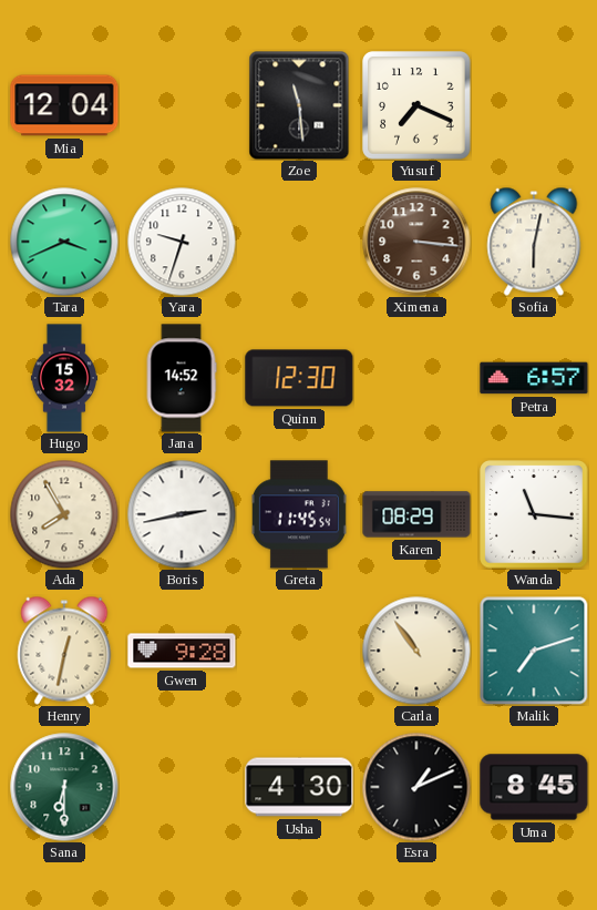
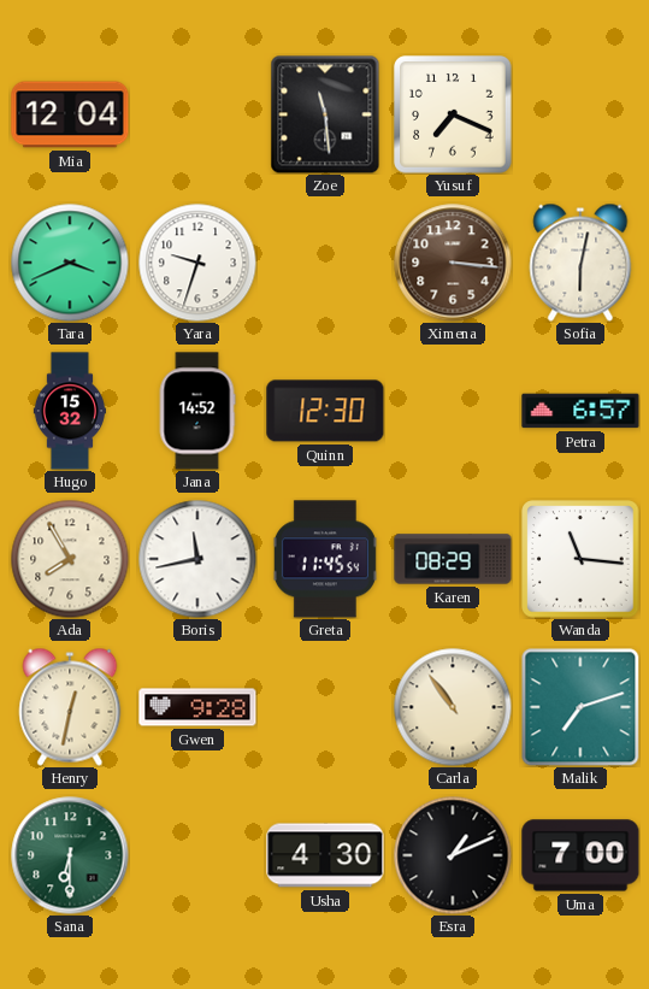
Boris: 2:43 -> 11:43 (197, 559)
Uma: 8:45 -> 7:00 (580, 855)
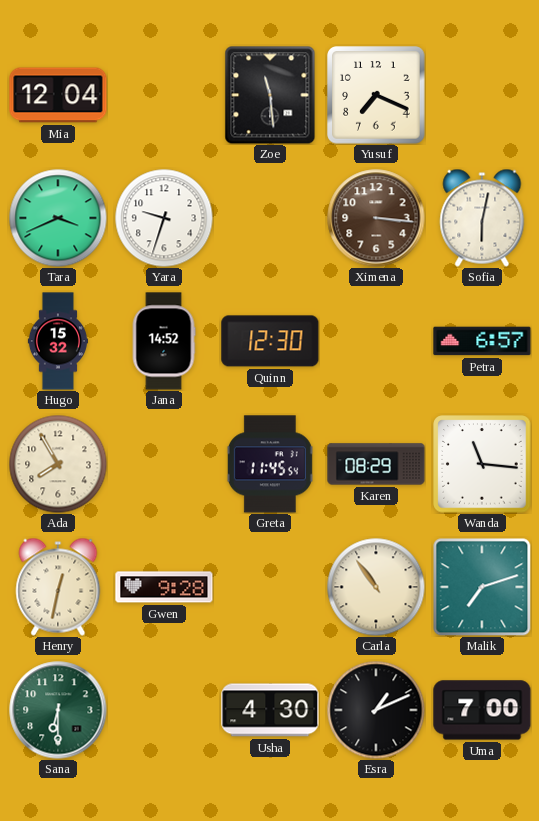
Boris: 11:43 -> none (197, 559)
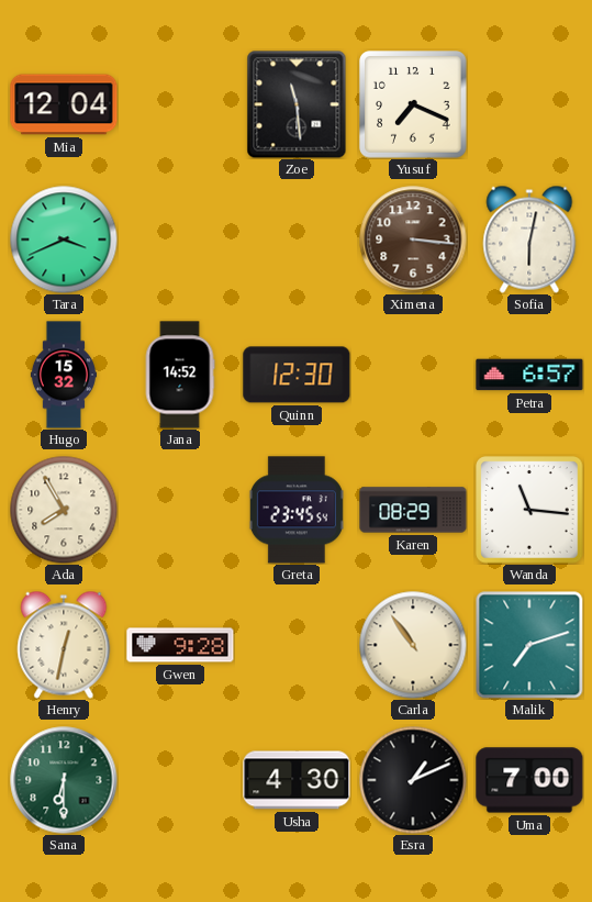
Yara: 9:33 -> none (164, 218)
Greta: 11:45 -> 23:45 (297, 510)
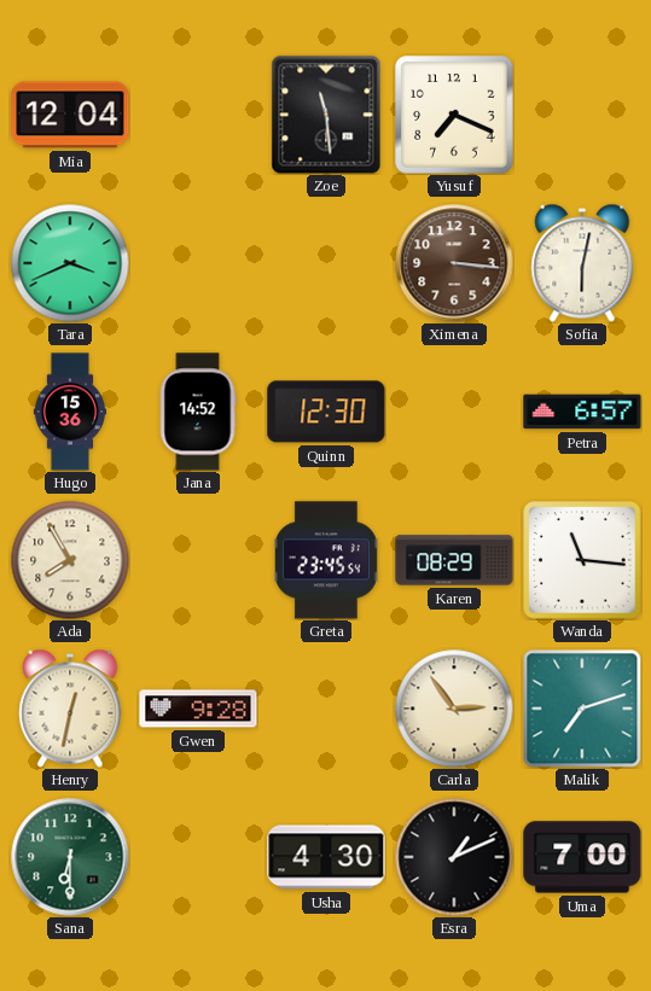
Hugo: 15:32 -> 15:36 (70, 412)
Carla: 10:54 -> 2:54 (454, 709)
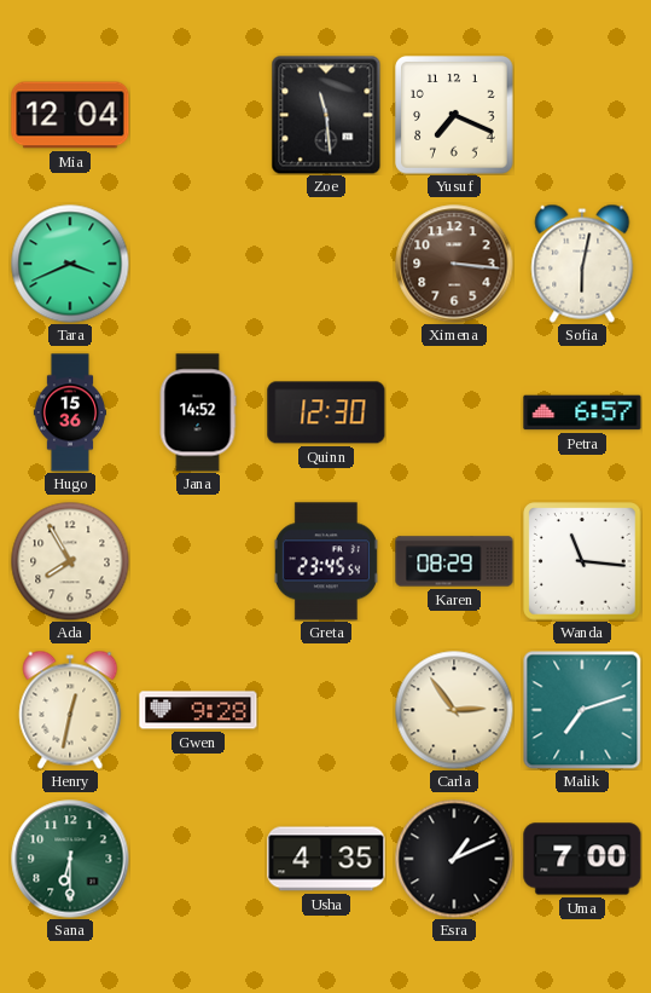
Usha: 4:30 -> 4:35 (326, 859)
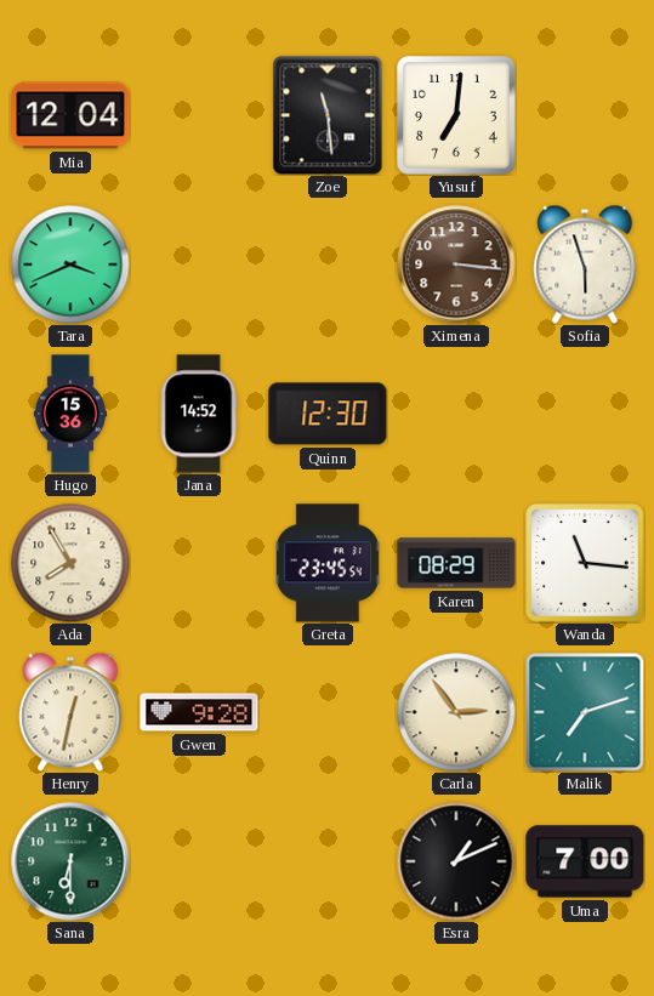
Yusuf: 7:19 -> 7:01 (456, 115)
Sofia: 6:02 -> 5:57 (585, 264)
Petra: 6:57 -> none (582, 412)
Usha: 4:35 -> none (326, 859)
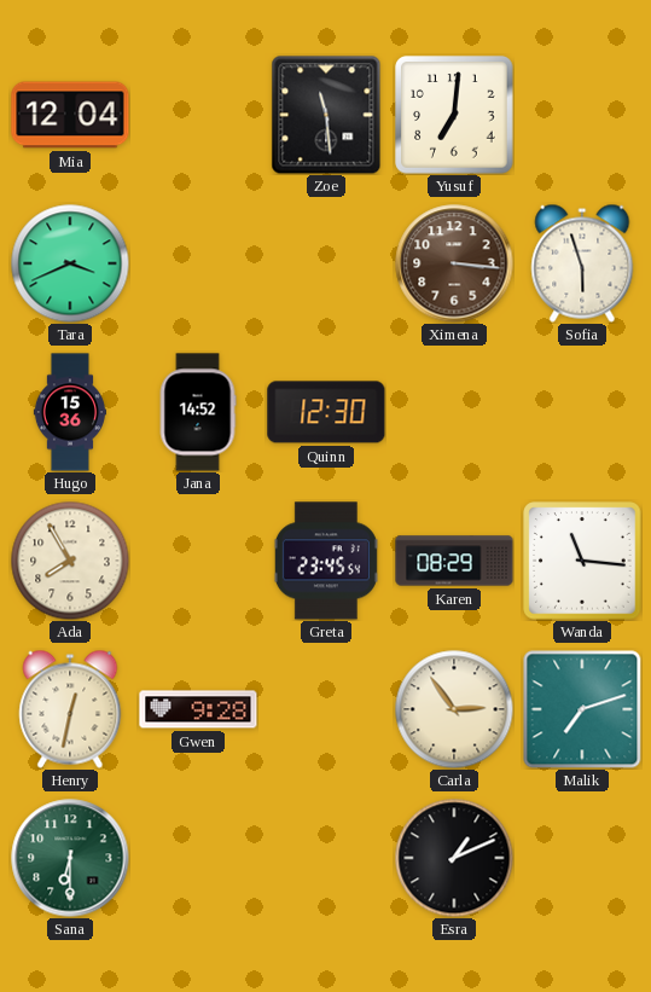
Uma: 7:00 -> none (585, 861)
